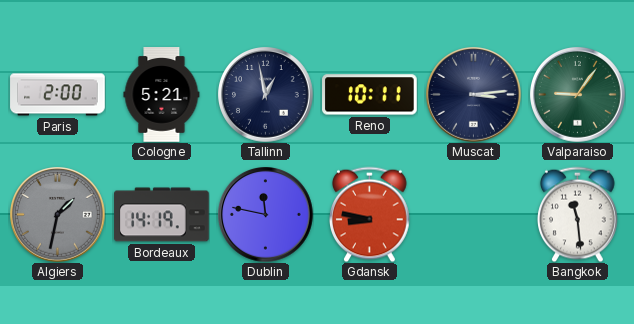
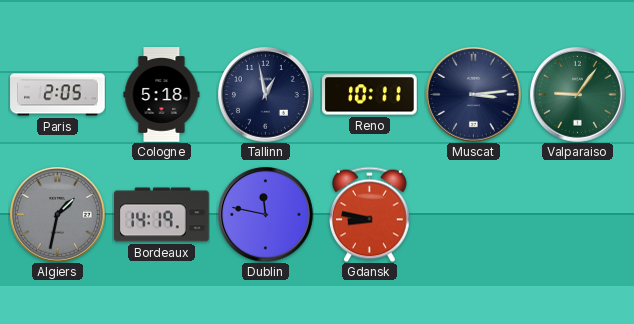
Paris: 2:00 -> 2:05 (58, 95)
Cologne: 5:21 -> 5:18 (162, 95)
Bangkok: 11:29 -> none (578, 214)
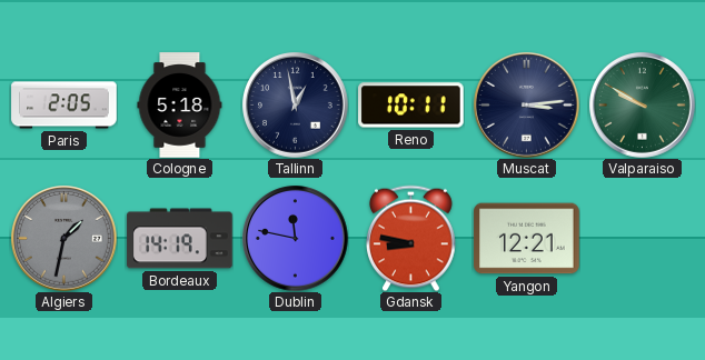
Valparaiso: 9:06 -> 9:50 (643, 106)
Yangon: none -> 12:21 (527, 239)
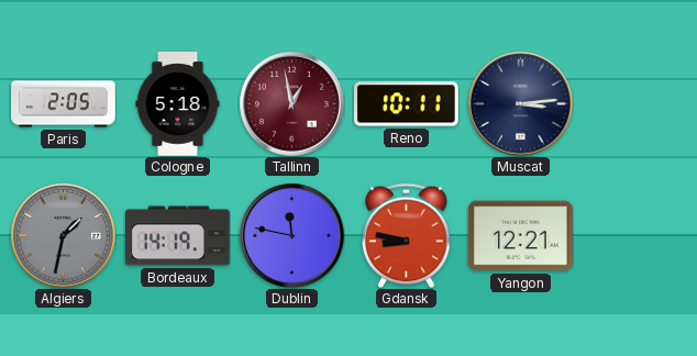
Tallinn dial: navy -> burgundy (292, 104)
Valparaiso: 9:50 -> none (643, 106)
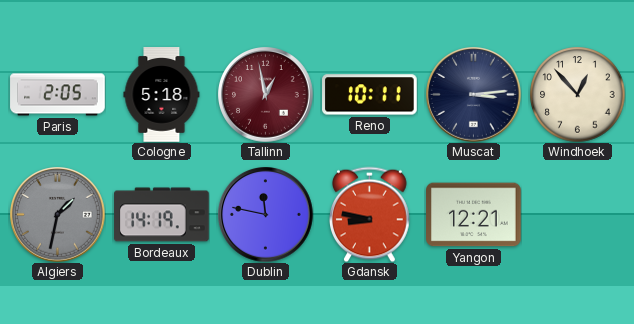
Windhoek: none -> 12:53 (577, 94)
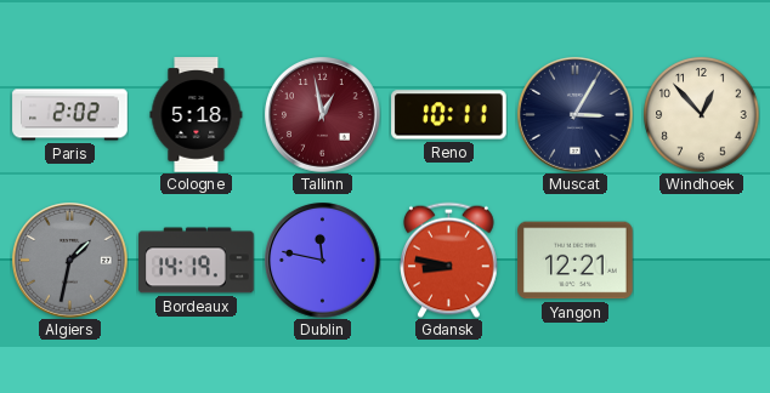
Paris: 2:05 -> 2:02 (70, 115)
Muscat: 3:14 -> 3:05 (576, 115)
